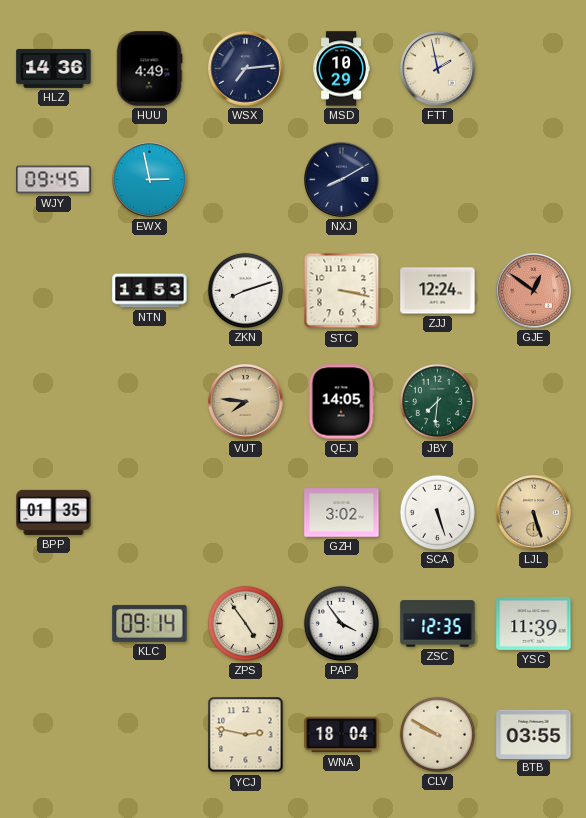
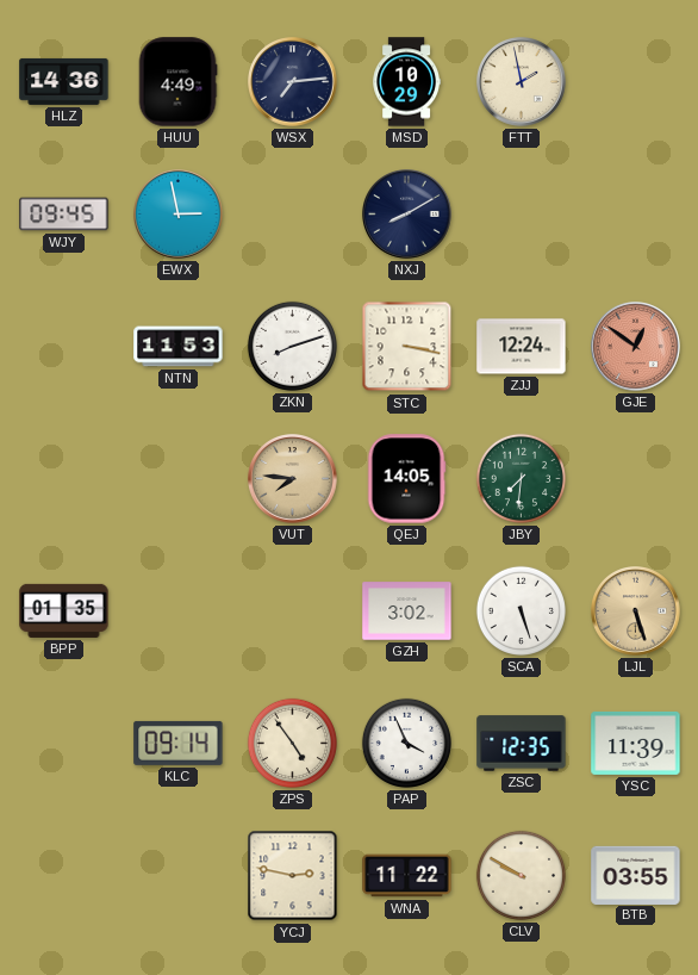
PAP: 3:54 -> 3:56 (406, 743)
WNA: 18:04 -> 11:22 (407, 876)
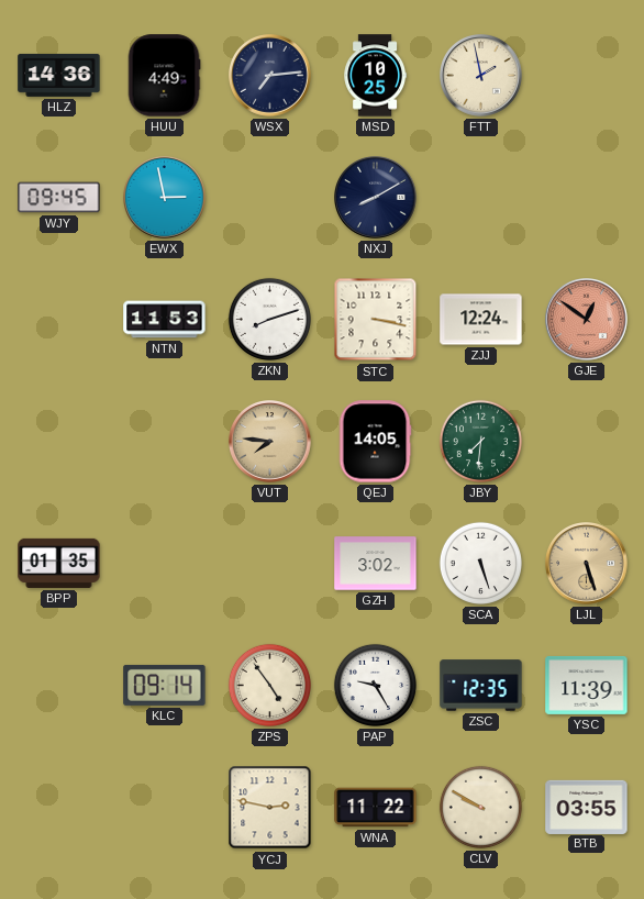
MSD: 10:29 -> 10:25 (375, 76)
PAP: 3:56 -> 9:25 (375, 685)
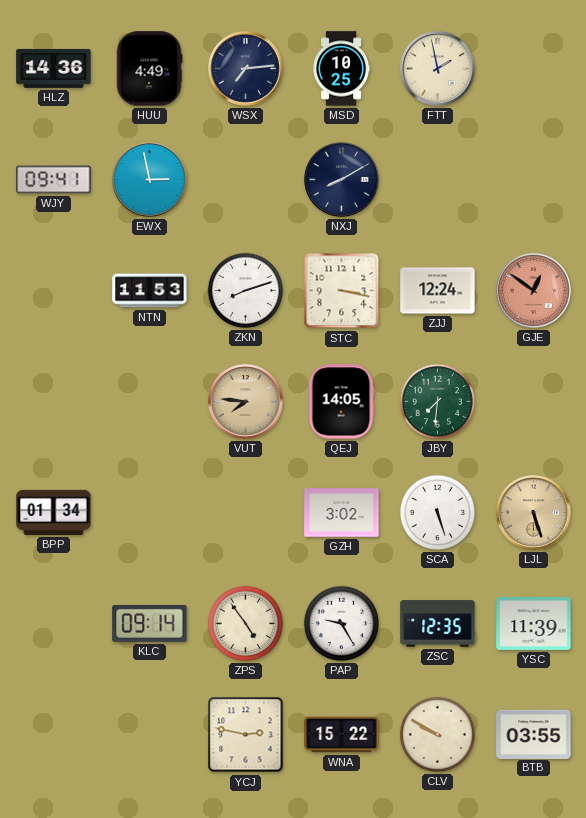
WJY: 09:45 -> 09:41 (54, 180)
BPP: 01:35 -> 01:34 (54, 512)
WNA: 11:22 -> 15:22 (342, 735)
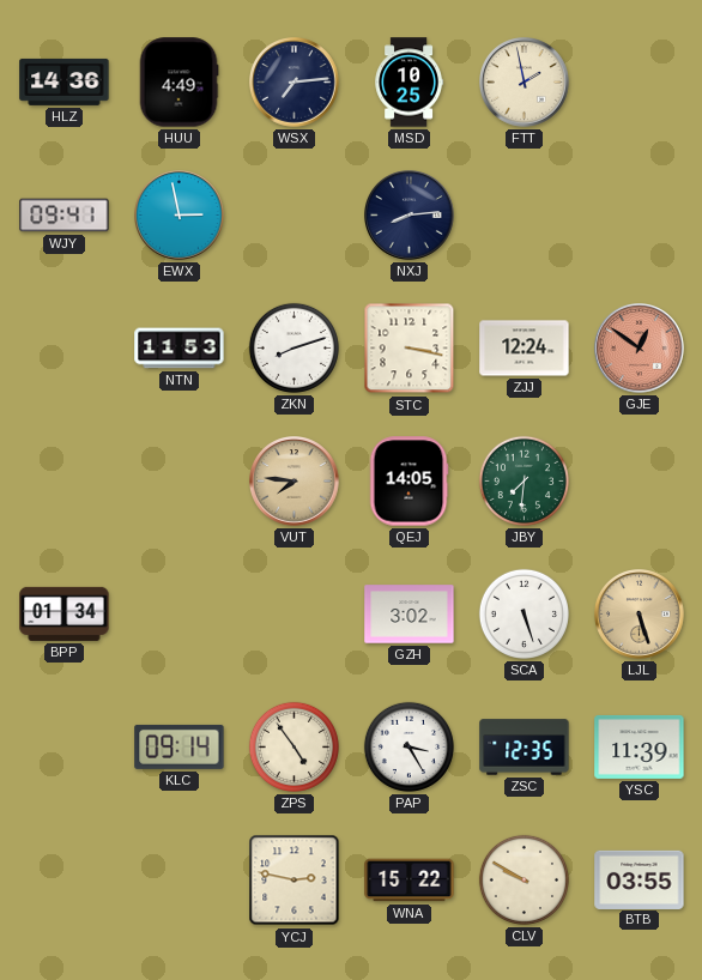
NXJ: 8:10 -> 8:14 (410, 216)
PAP: 9:25 -> 3:25 (409, 746)
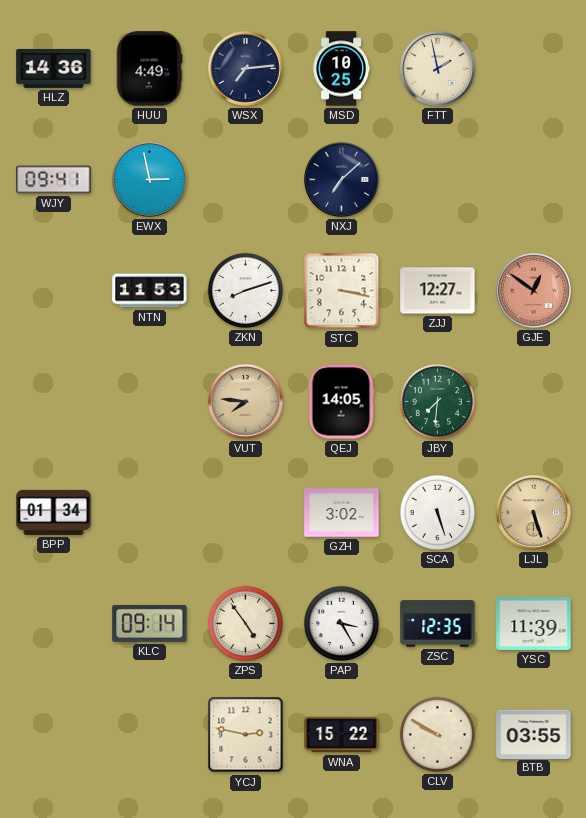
NXJ: 8:14 -> 7:08 (342, 180)
ZJJ: 12:24 -> 12:27 (438, 291)
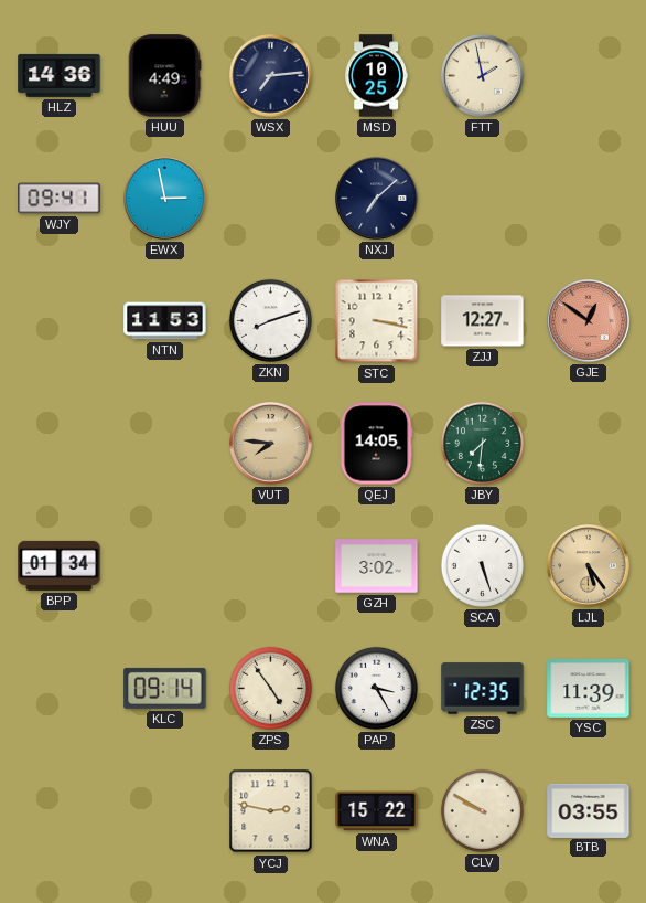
LJL: 5:27 -> 5:24 (589, 566)
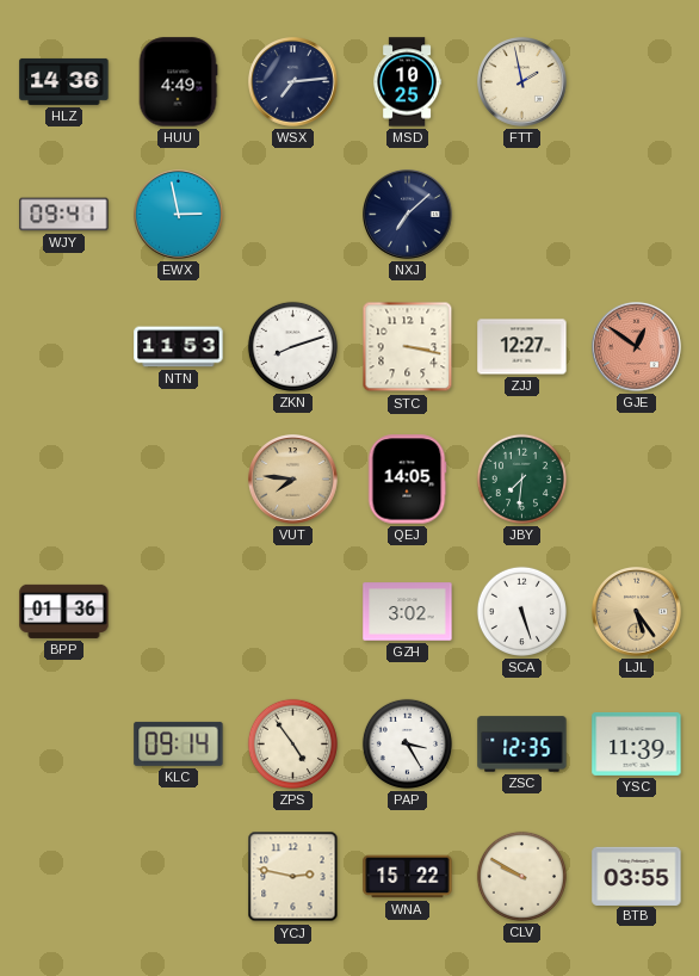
BPP: 01:34 -> 01:36 (64, 611)
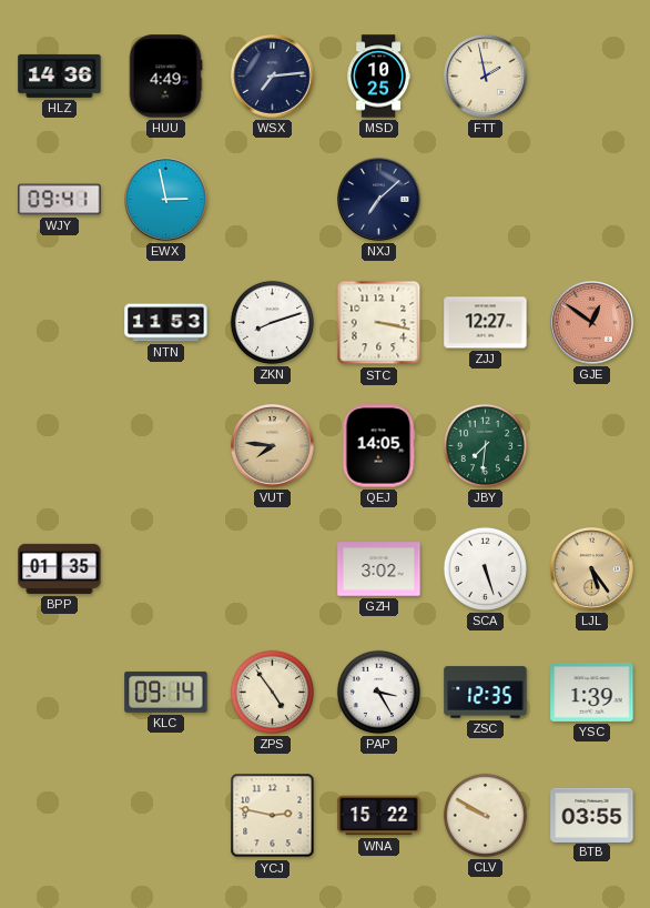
BPP: 01:36 -> 01:35 (60, 568)
YSC: 11:39 -> 1:39 (592, 692)
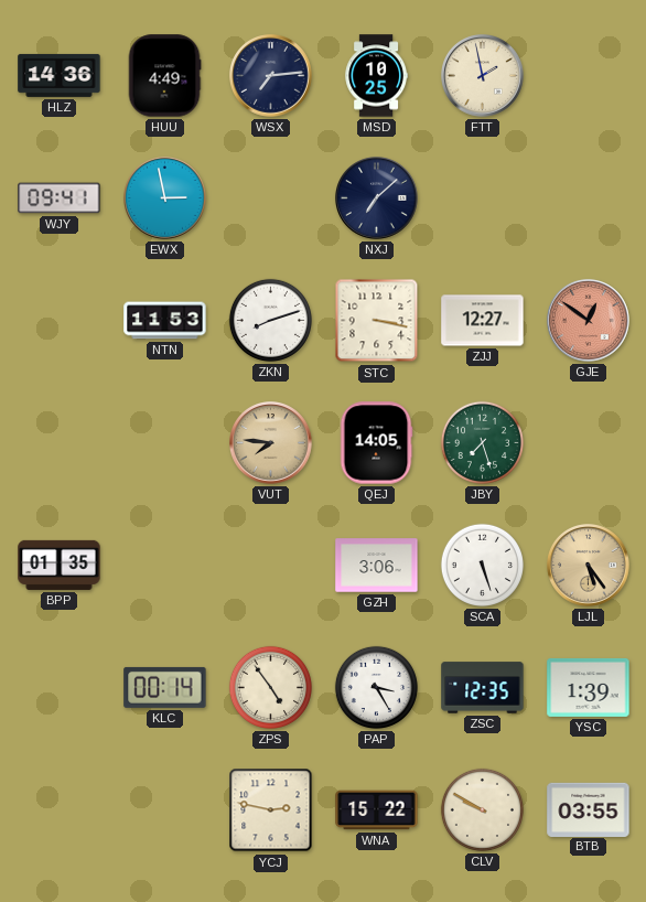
JBY: 7:31 -> 7:27 (482, 442)
GZH: 3:02 -> 3:06 (377, 566)
KLC: 09:14 -> 00:14 (165, 687)
